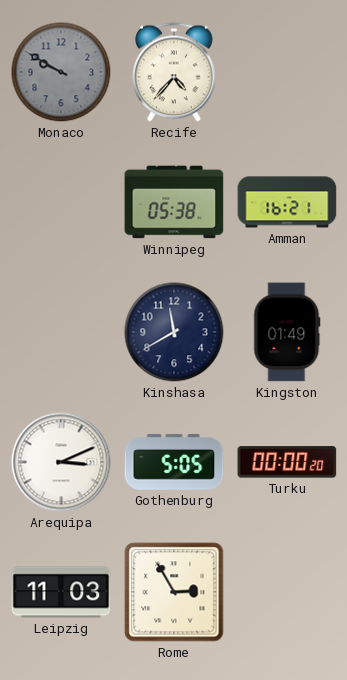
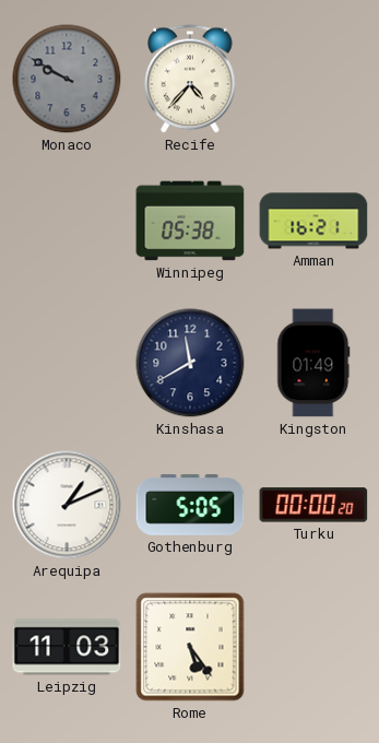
Arequipa: 3:11 -> 1:11 (67, 505)
Rome: 2:55 -> 5:24 (190, 647)
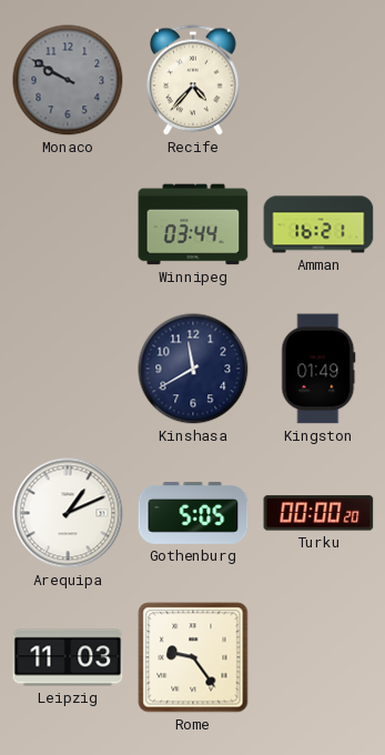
Winnipeg: 05:38 -> 03:44 (193, 224)
Rome: 5:24 -> 9:24 (193, 657)
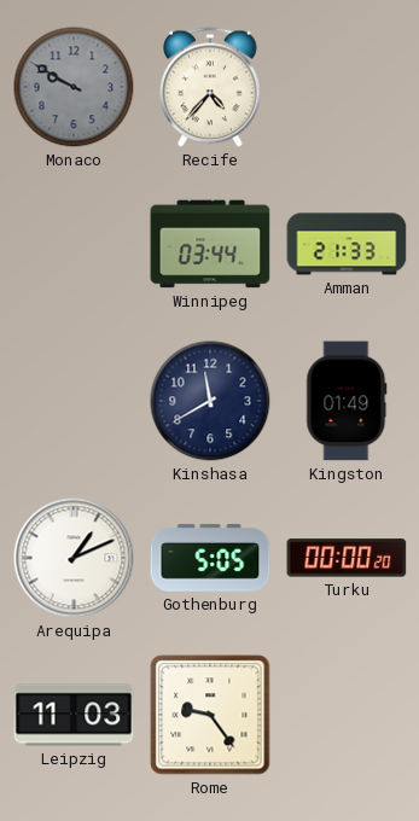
Amman: 16:21 -> 21:33 (347, 244)
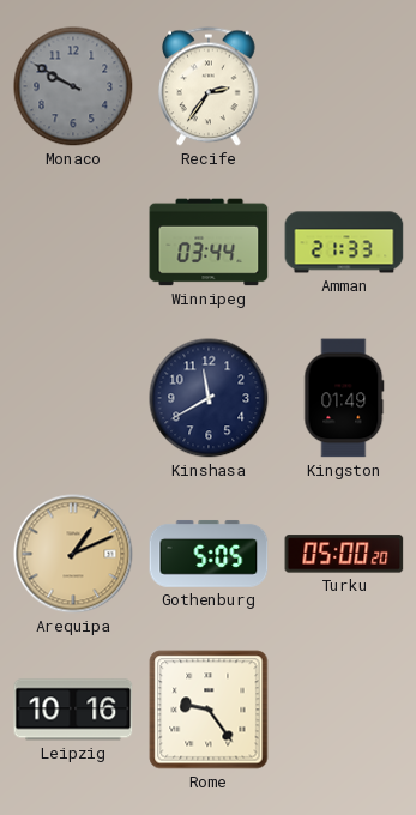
Recife: 4:37 -> 2:36 (210, 86)
Arequipa dial: white -> champagne (73, 554)
Turku: 00:00 -> 05:00 (344, 554)
Leipzig: 11:03 -> 10:16 (73, 710)
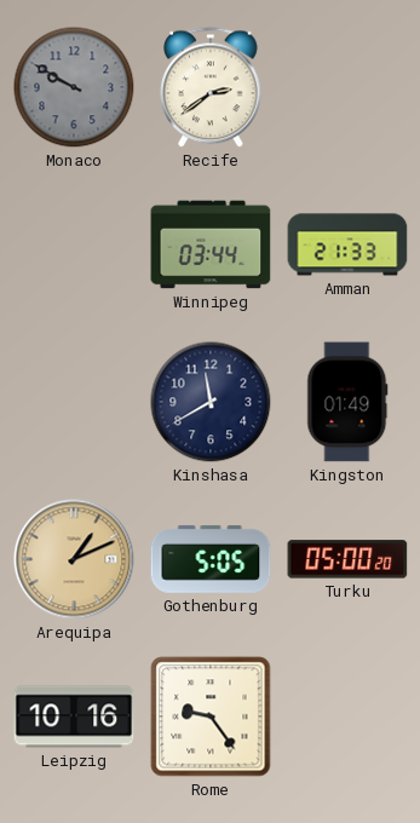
Recife: 2:36 -> 2:39 (212, 87)
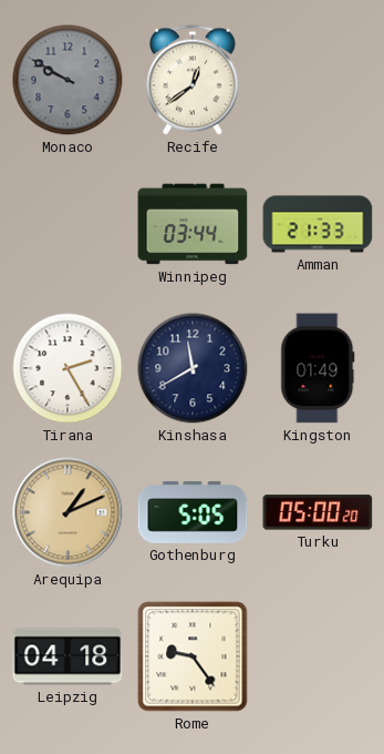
Recife: 2:39 -> 12:39 (194, 80)
Tirana: none -> 2:25 (68, 368)
Leipzig: 10:16 -> 04:18 (68, 656)
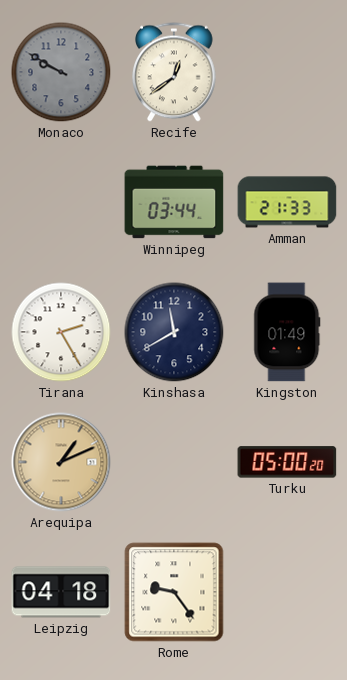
Gothenburg: 5:05 -> none (193, 512)
